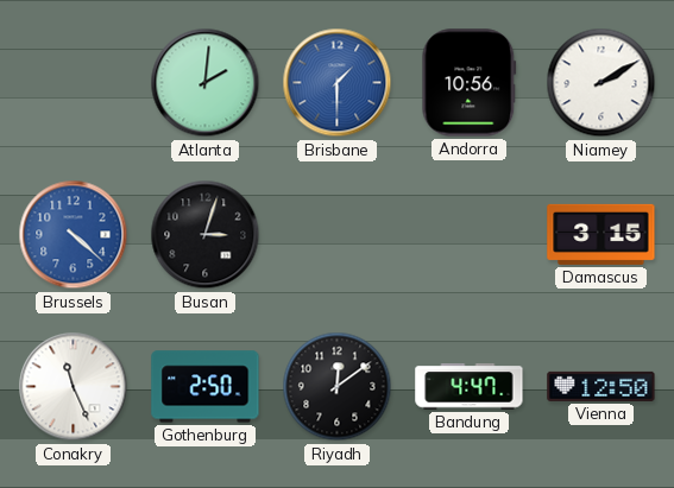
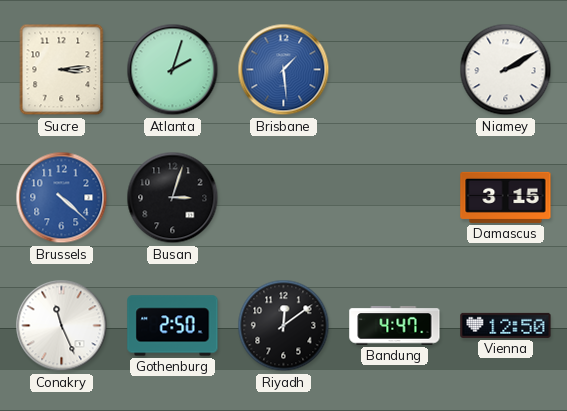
Sucre: none -> 3:14 (62, 70)
Atlanta: 2:01 -> 2:03 (173, 70)
Brisbane: 1:30 -> 1:29 (284, 70)
Andorra: 10:56 -> none (470, 83)
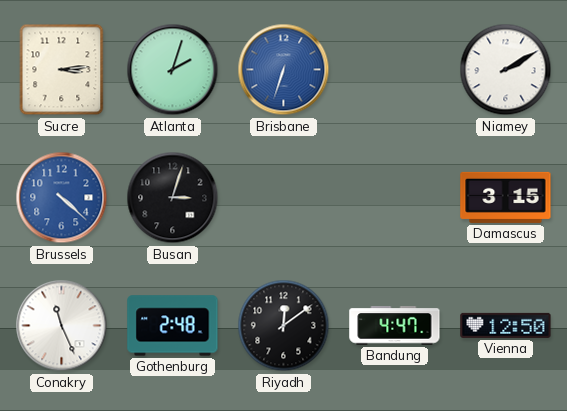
Brisbane: 1:29 -> 6:33 (284, 70)
Gothenburg: 2:50 -> 2:48 (173, 326)
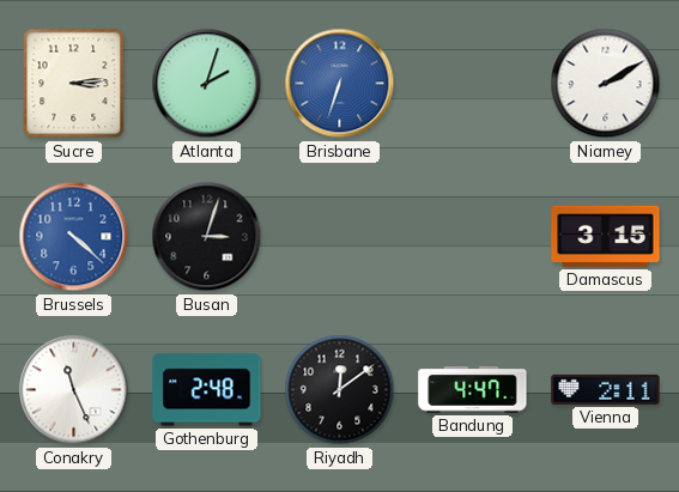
Vienna: 12:50 -> 2:11 (606, 389)
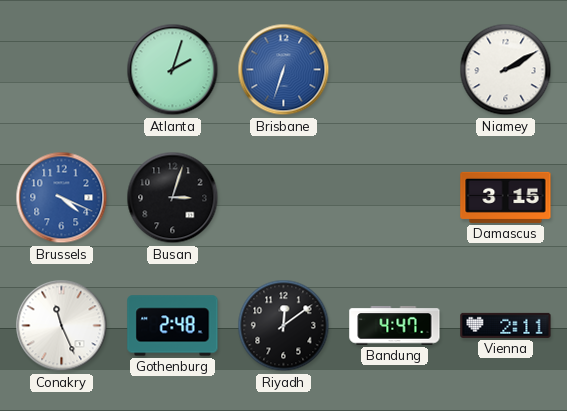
Sucre: 3:14 -> none (74, 84)
Brussels: 4:22 -> 4:19 (62, 198)
